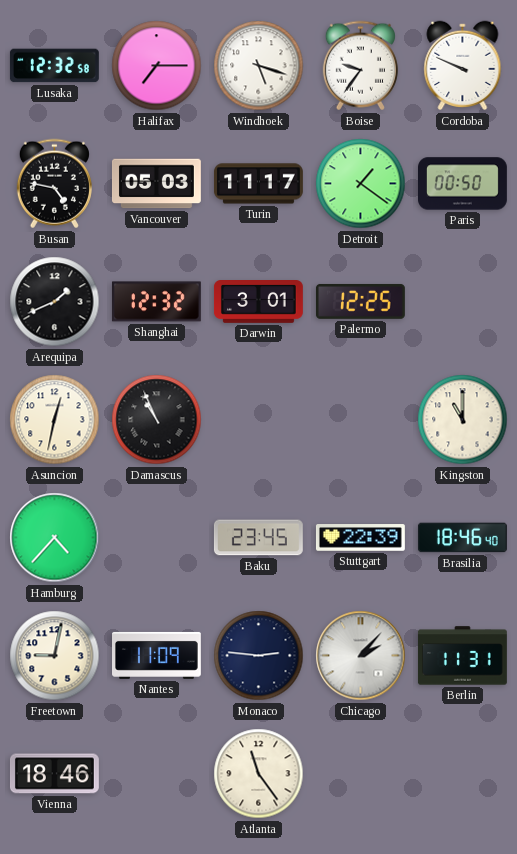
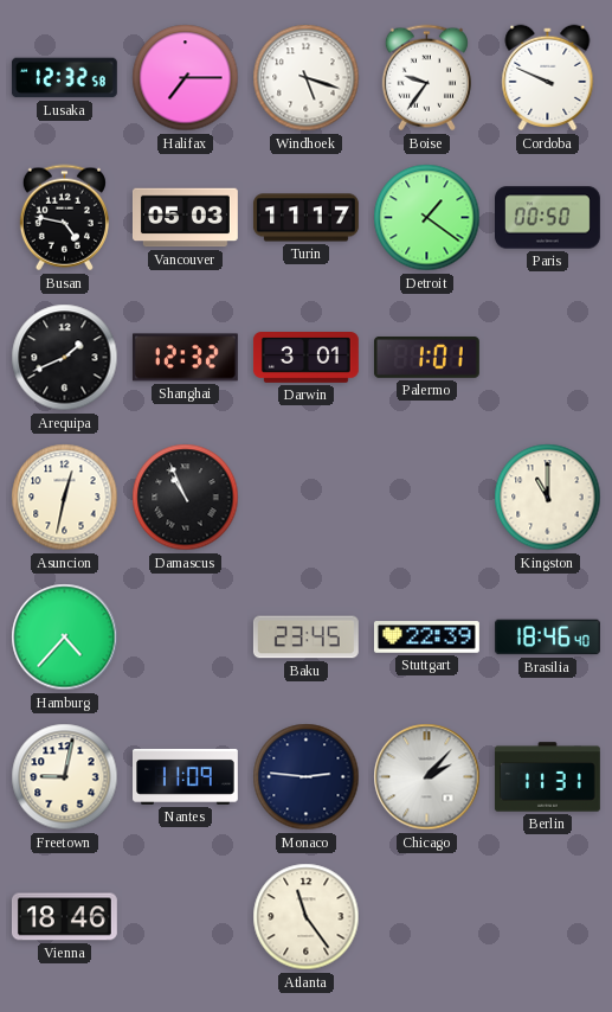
Palermo: 12:25 -> 1:01 (426, 357)
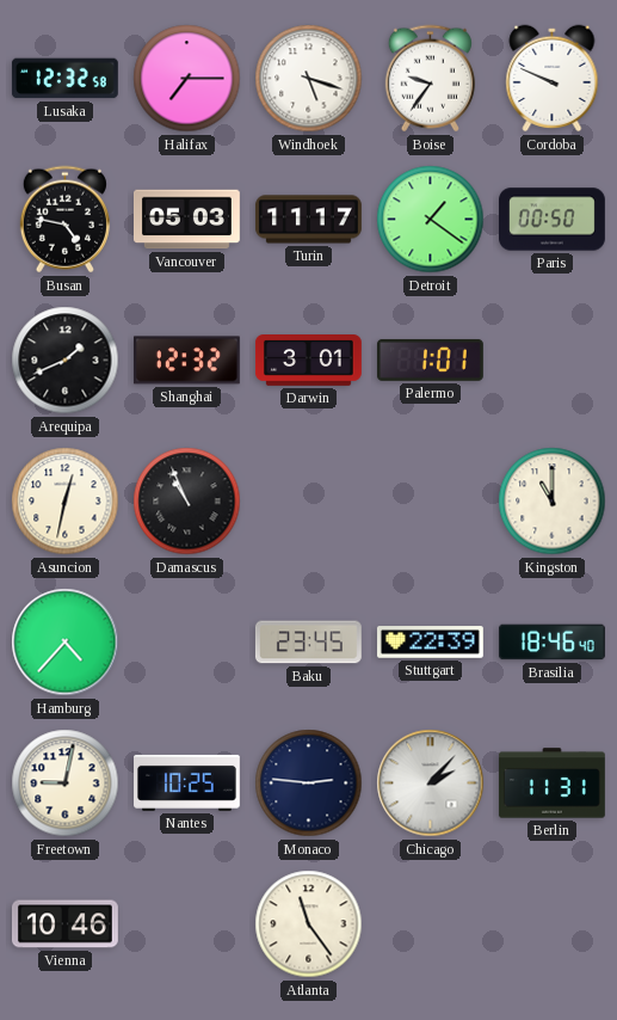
Nantes: 11:09 -> 10:25 (187, 782)
Vienna: 18:46 -> 10:46 (64, 924)
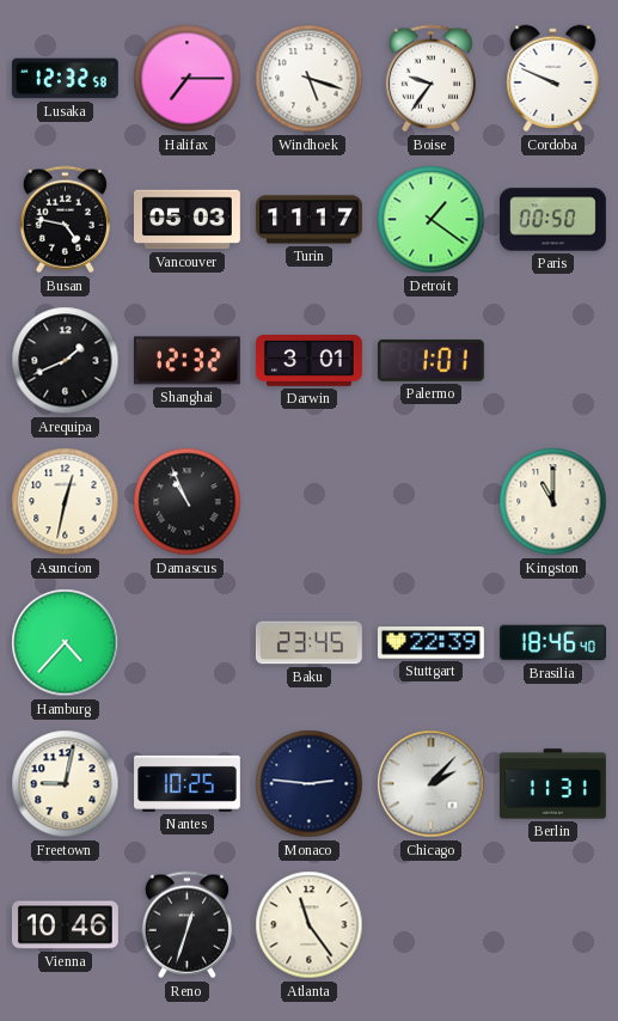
Reno: none -> 12:33 (186, 925)
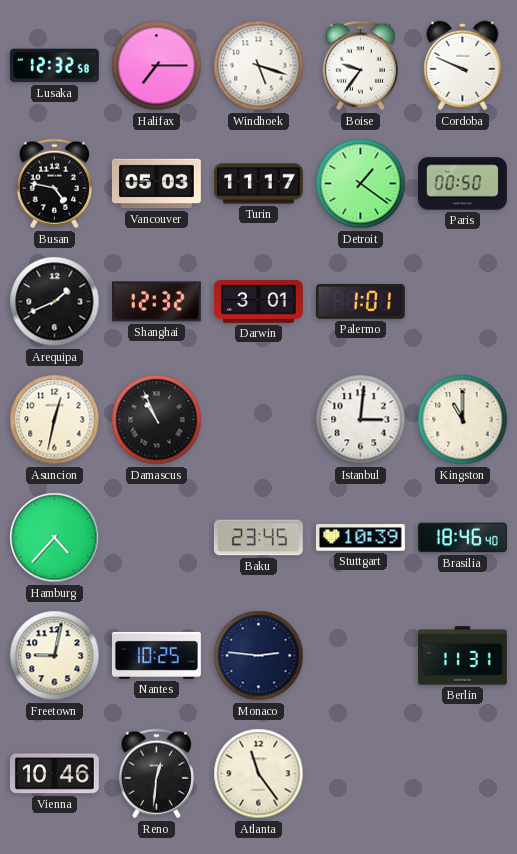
Istanbul: none -> 3:01 (361, 420)
Stuttgart: 22:39 -> 10:39 (360, 538)
Chicago: 2:07 -> none (432, 784)
Reno: 12:33 -> 12:31 (156, 774)
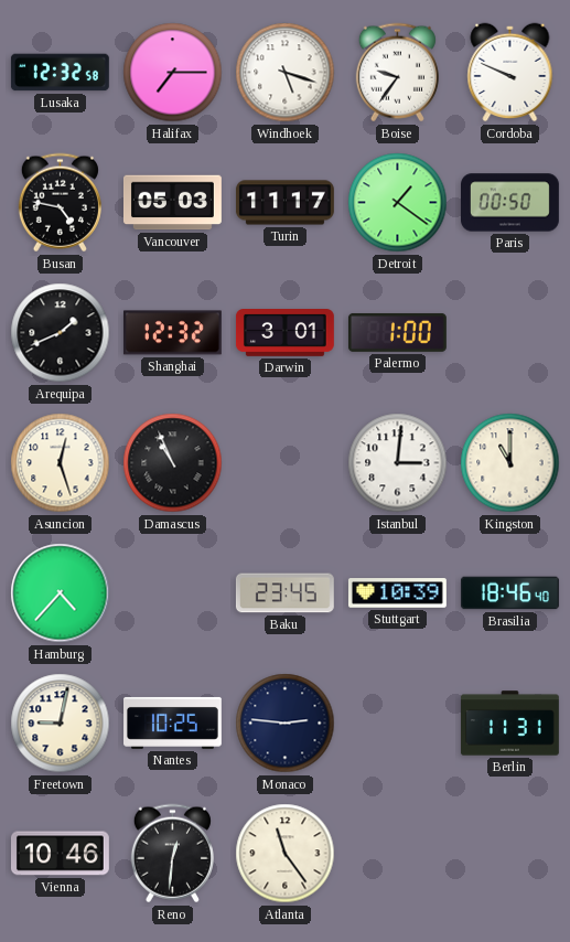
Palermo: 1:01 -> 1:00 (397, 332)
Asuncion: 12:32 -> 12:27 (61, 463)
